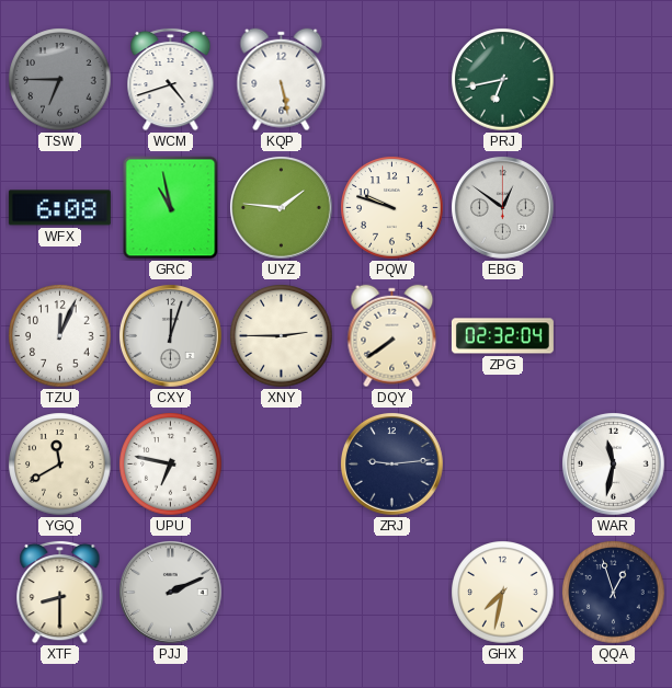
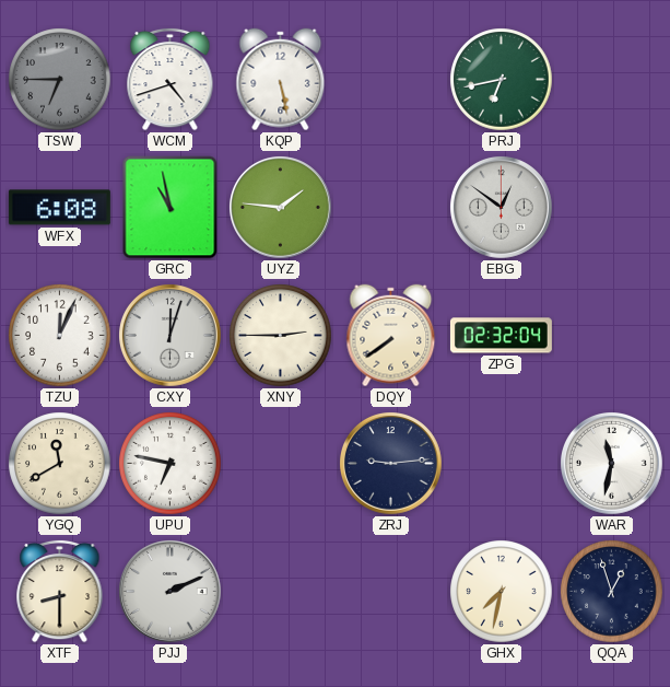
PQW: 9:48 -> none (392, 208)
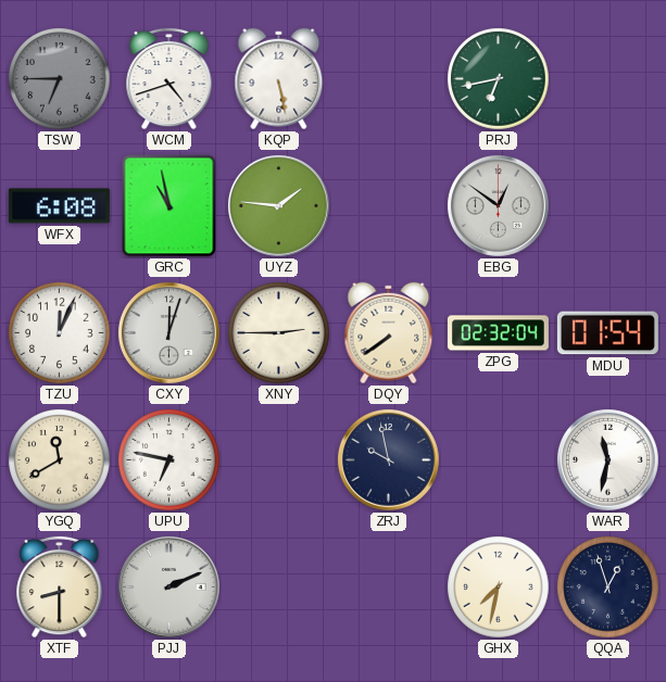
MDU: none -> 01:54 (607, 333)
ZRJ: 9:14 -> 9:58 (389, 460)
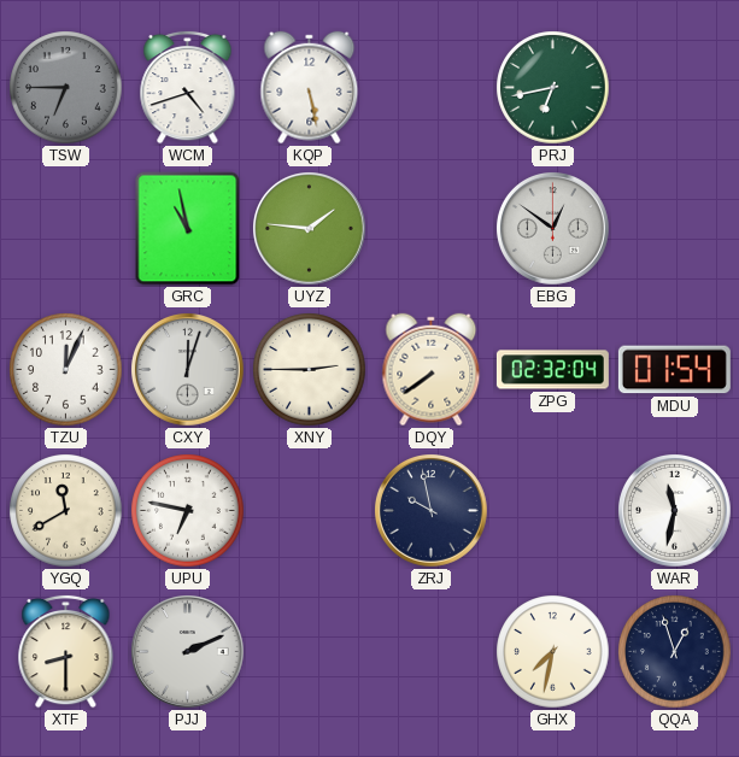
WFX: 6:08 -> none (59, 206)
